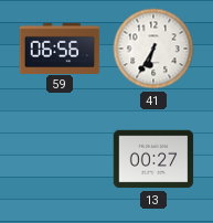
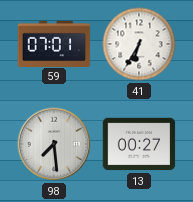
59: 06:56 -> 07:01 (54, 43)
98: none -> 7:29 (54, 144)
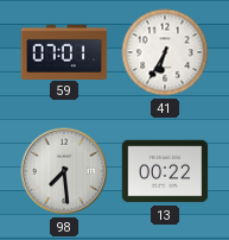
13: 00:27 -> 00:22 (165, 171)
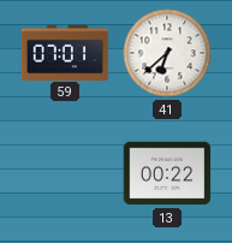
41: 6:35 -> 6:38 (167, 53)
98: 7:29 -> none (64, 171)
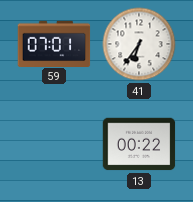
41: 6:38 -> 6:36 (139, 44)
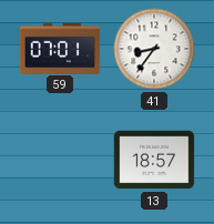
41: 6:36 -> 8:36 (154, 49)
13: 00:22 -> 18:57 (154, 160)
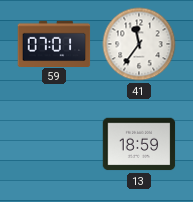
41: 8:36 -> 11:36 (139, 44)
13: 18:57 -> 18:59 (139, 144)
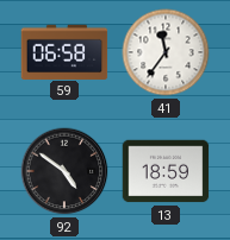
59: 07:01 -> 06:58 (64, 51)
92: none -> 4:51 (64, 171)
